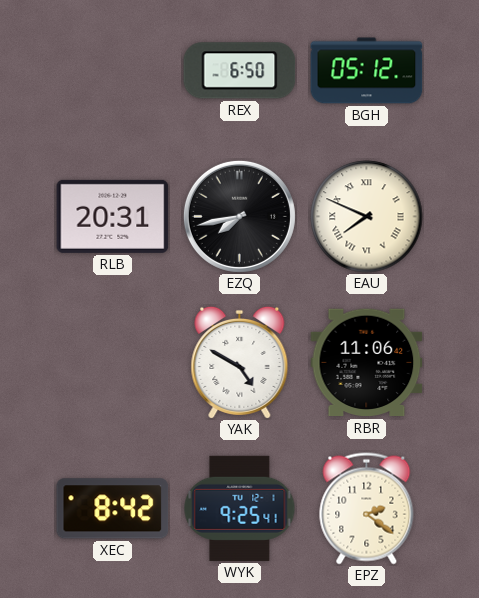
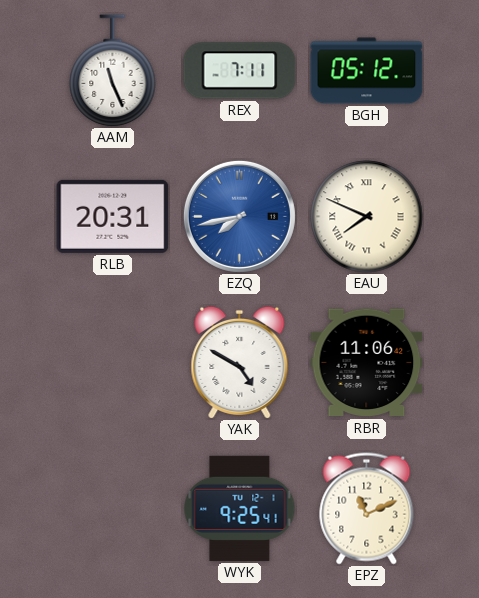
AAM: none -> 11:26 (113, 71)
REX: 6:50 -> 7:11 (240, 71)
EZQ dial: black -> blue (239, 216)
XEC: 8:42 -> none (113, 509)
EPZ: 2:21 -> 11:11 (367, 509)
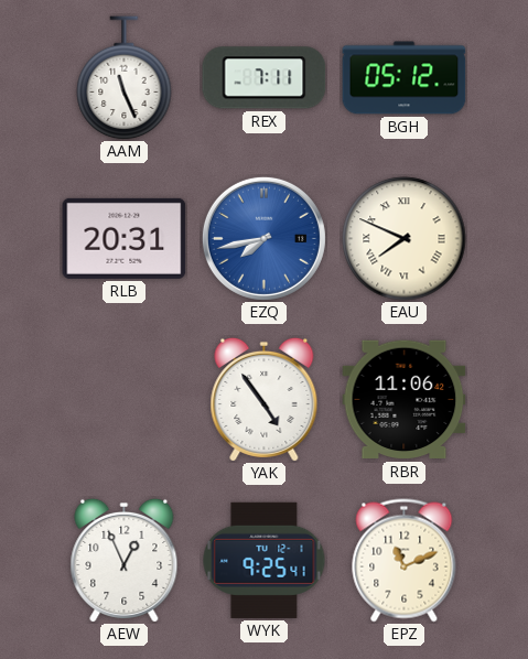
YAK: 4:50 -> 4:54 (265, 399)
AEW: none -> 12:56 (125, 560)
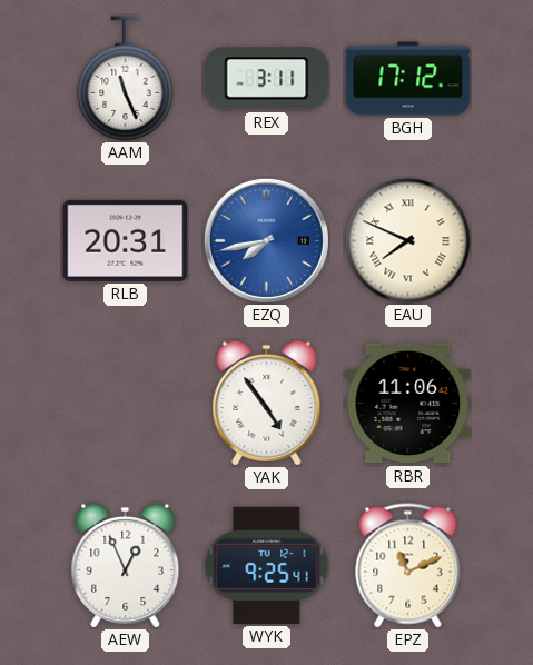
REX: 7:11 -> 3:11 (267, 79)
BGH: 05:12 -> 17:12 (408, 79)
